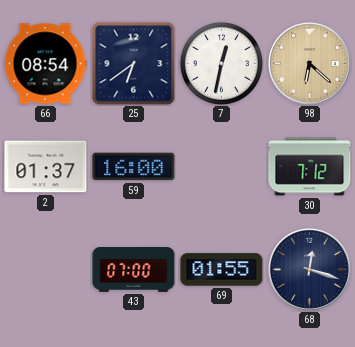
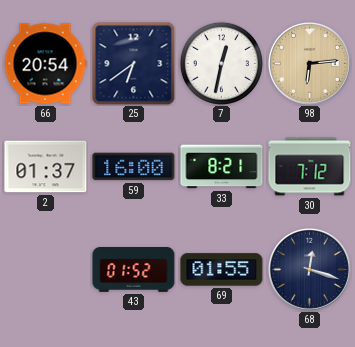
66: 08:54 -> 20:54 (45, 64)
98: 6:22 -> 6:14 (309, 63)
33: none -> 8:21 (222, 167)
43: 07:00 -> 01:52 (134, 270)
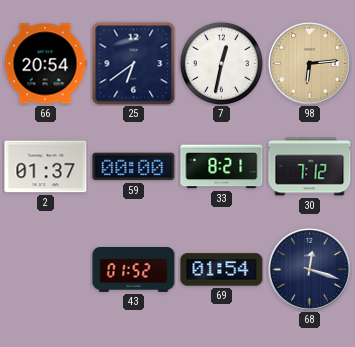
59: 16:00 -> 00:00 (134, 167)
69: 01:55 -> 01:54 (222, 270)
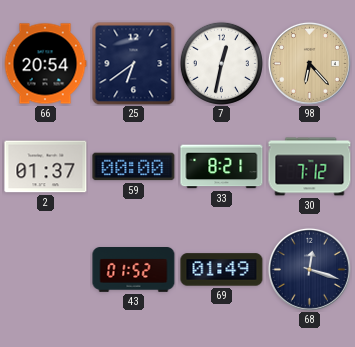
98: 6:14 -> 6:23 (309, 63)
69: 01:54 -> 01:49 (222, 270)
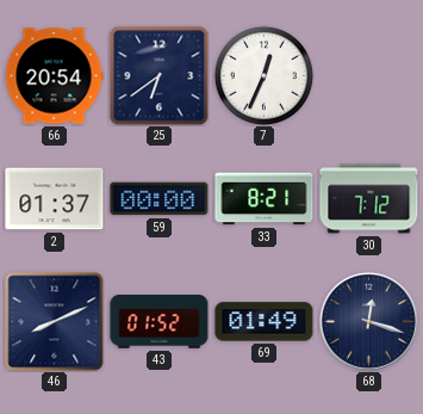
7: 12:32 -> 12:34 (263, 75)
98: 6:23 -> none (309, 63)
46: none -> 8:11 (55, 322)
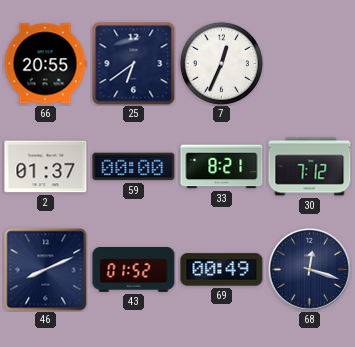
66: 20:54 -> 20:55 (45, 64)
69: 01:49 -> 00:49 (222, 270)
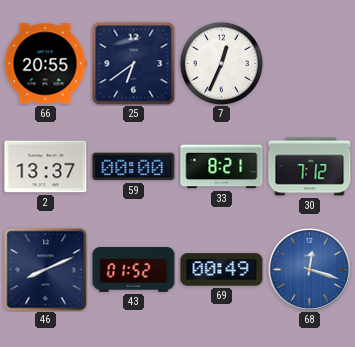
2: 01:37 -> 13:37 (46, 167)
68 dial: navy -> blue (309, 269)
